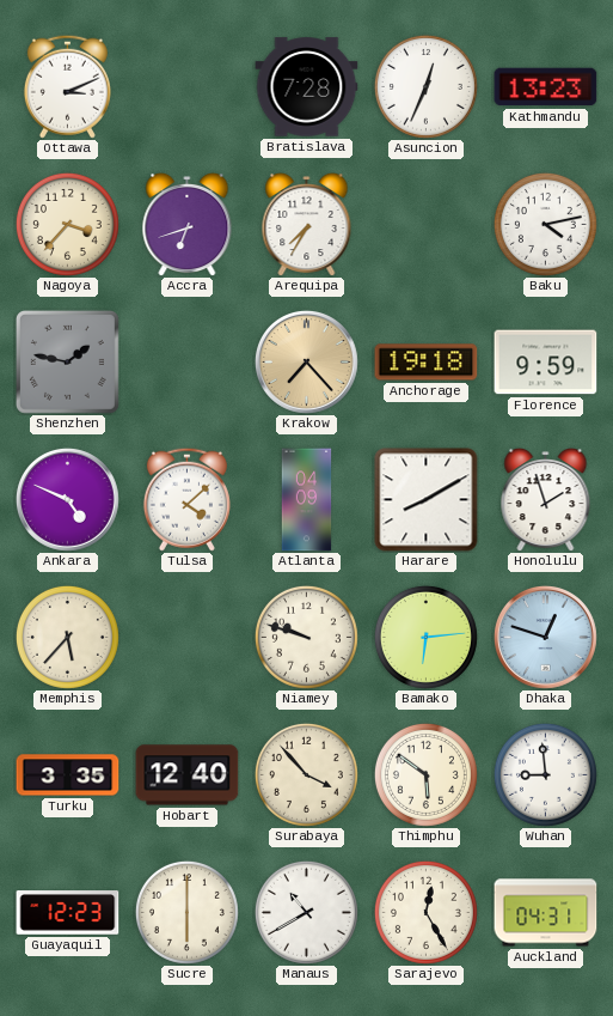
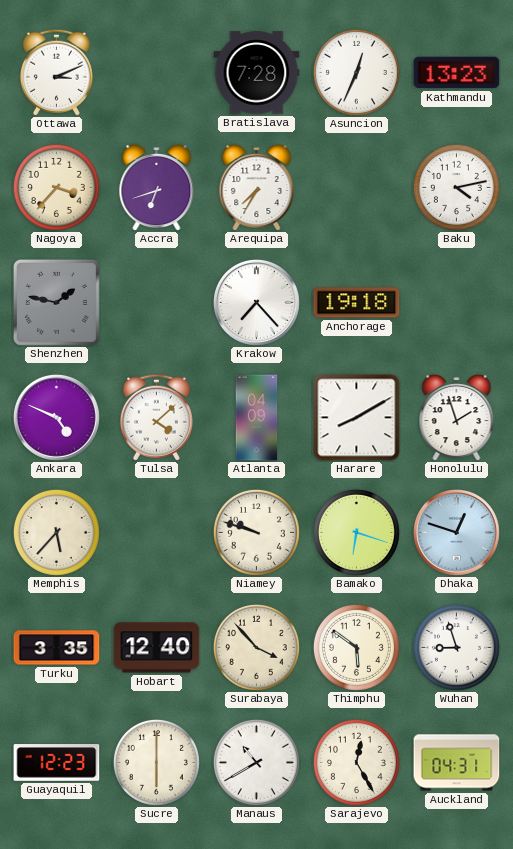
Krakow dial: champagne -> white (256, 302)
Florence: 9:59 -> none (546, 363)
Bamako: 6:14 -> 6:18 (356, 532)
Wuhan: 8:59 -> 8:57 (456, 647)
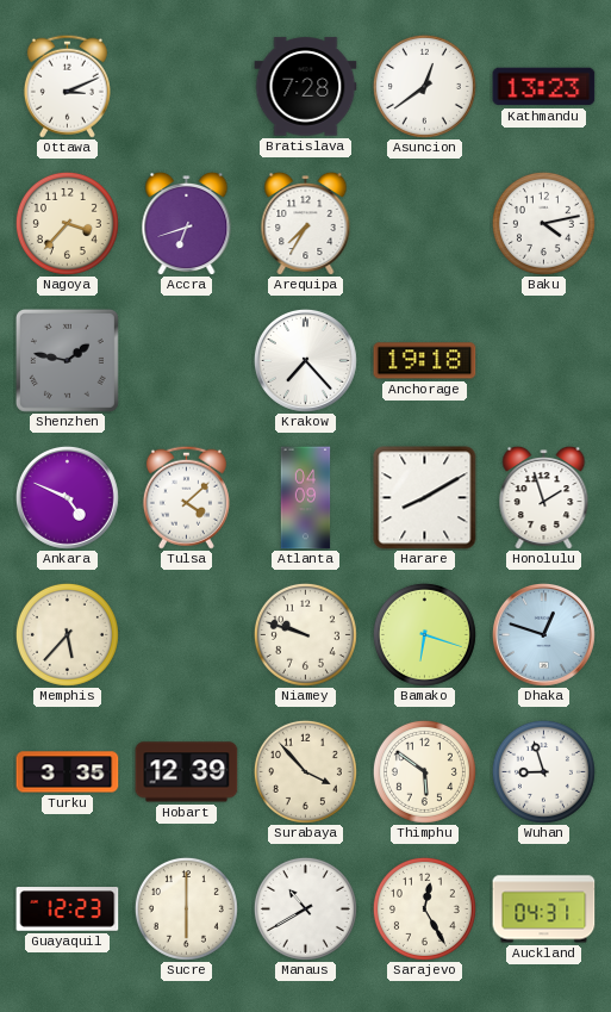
Asuncion: 12:34 -> 12:39 (424, 86)
Hobart: 12:40 -> 12:39 (187, 772)
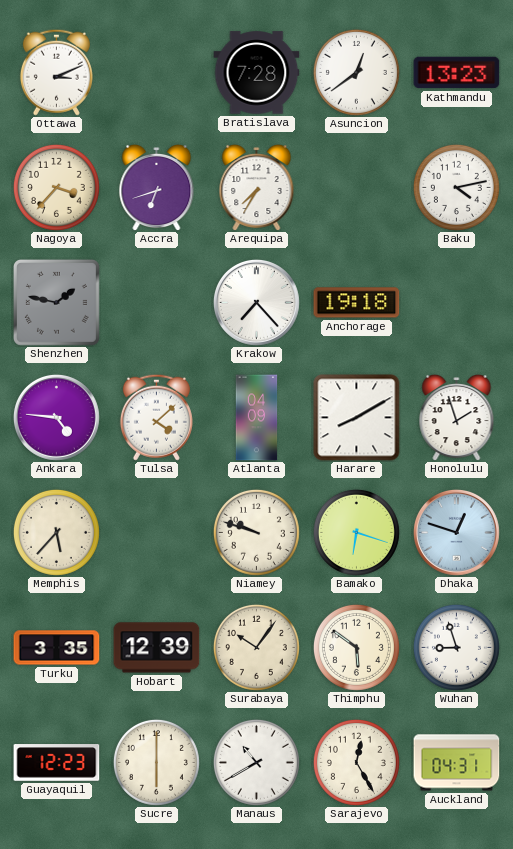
Ankara: 4:49 -> 4:46 (56, 417)
Surabaya: 3:53 -> 10:06 (256, 647)
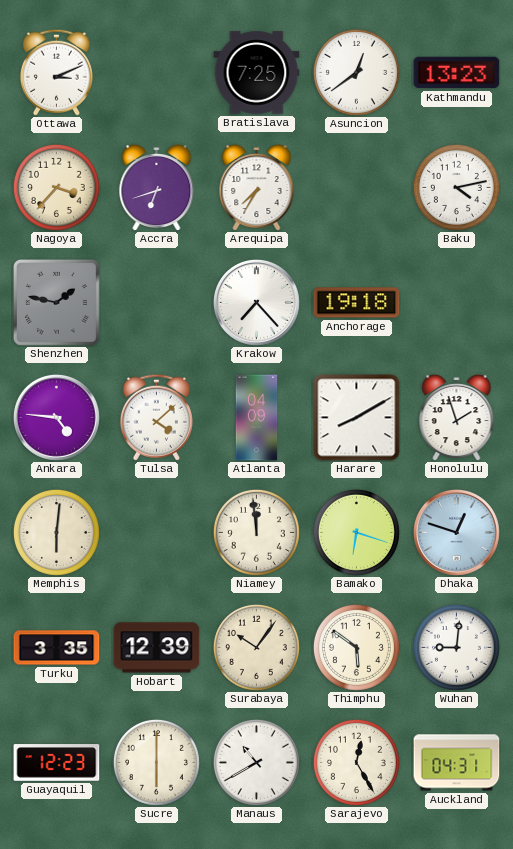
Bratislava: 7:28 -> 7:25 (257, 73)
Memphis: 5:37 -> 6:01 (56, 532)
Niamey: 9:48 -> 11:59 (256, 532)
Wuhan: 8:57 -> 9:01 (456, 647)
